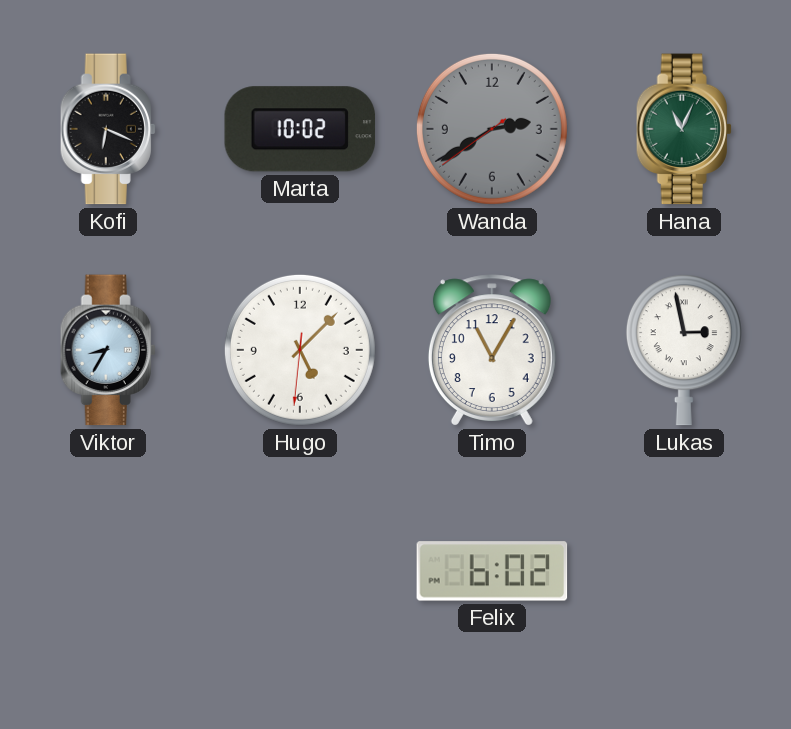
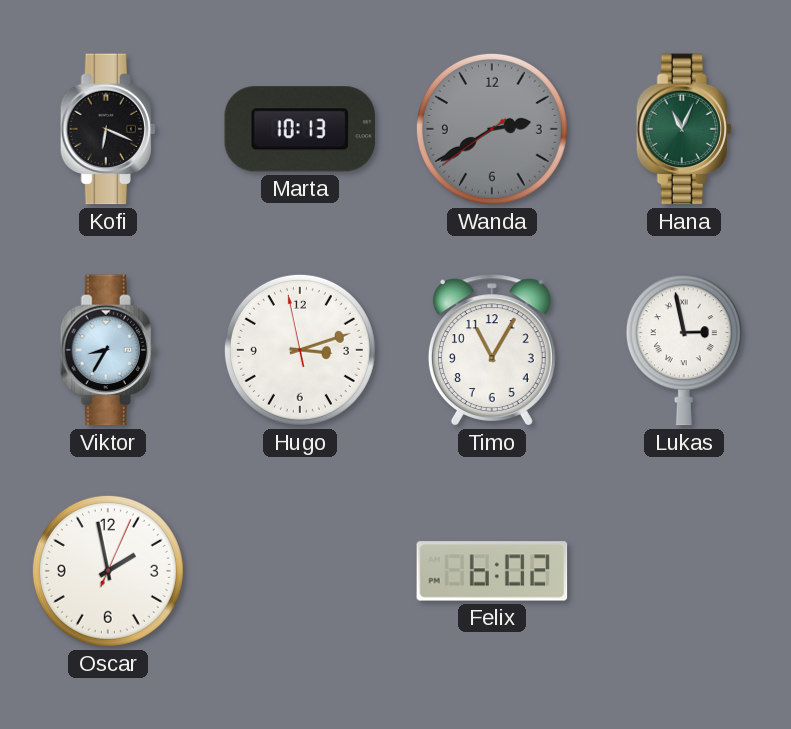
Marta: 10:02 -> 10:13 (300, 129)
Hugo: 5:07 -> 3:11 (300, 350)
Oscar: none -> 1:58 (108, 571)
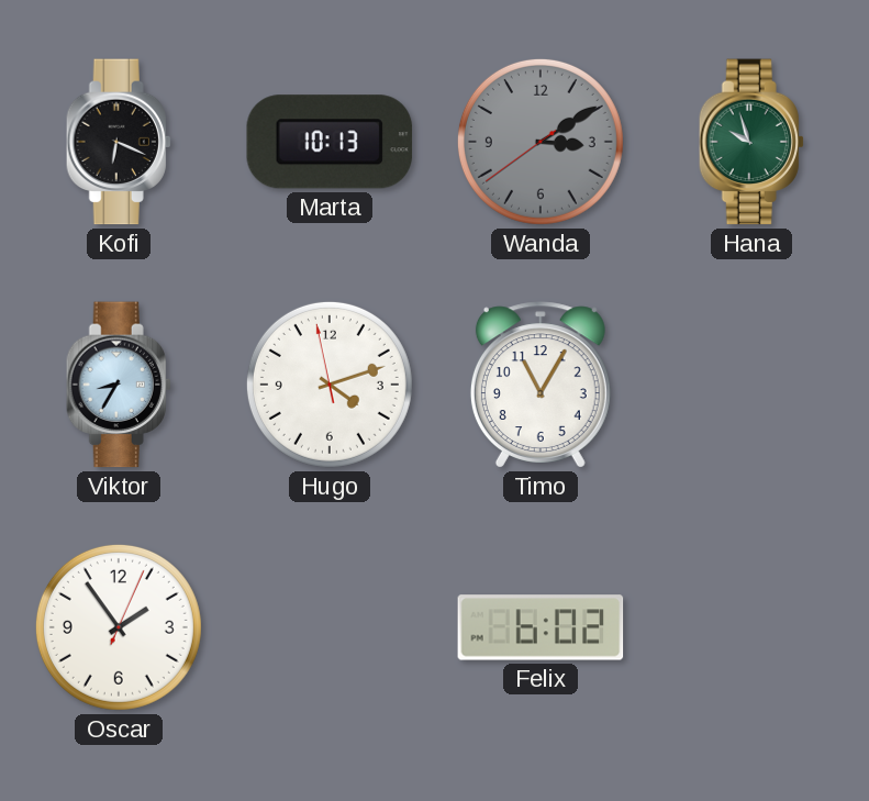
Wanda: 2:39 -> 3:09 (541, 142)
Hana: 11:04 -> 9:57 (751, 142)
Hugo: 3:11 -> 4:11 (330, 385)
Lukas: 2:58 -> none (684, 350)
Oscar: 1:58 -> 1:54 (119, 627)
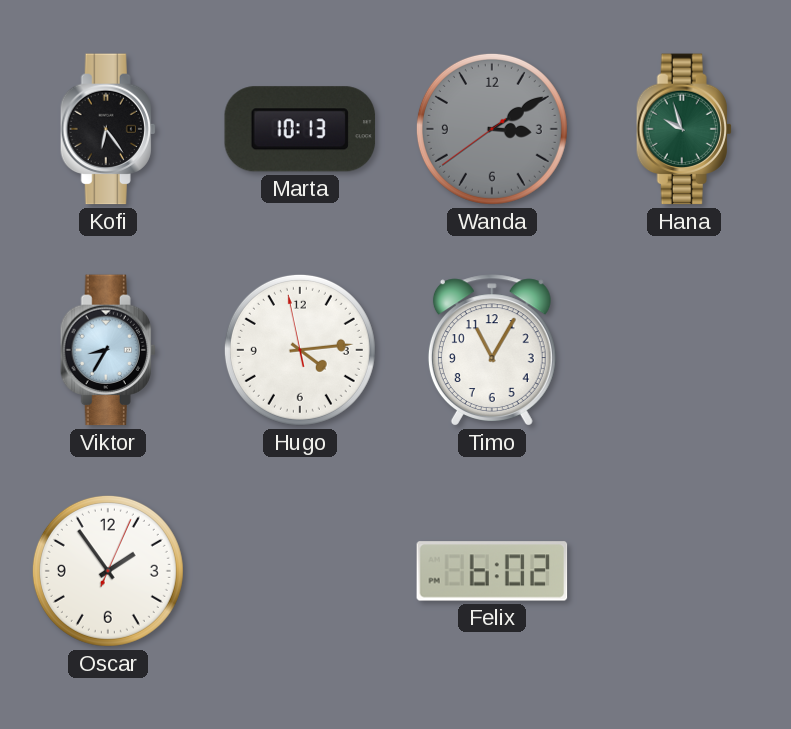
Kofi: 6:19 -> 6:24 (108, 129)
Hugo: 4:11 -> 4:13 (300, 350)
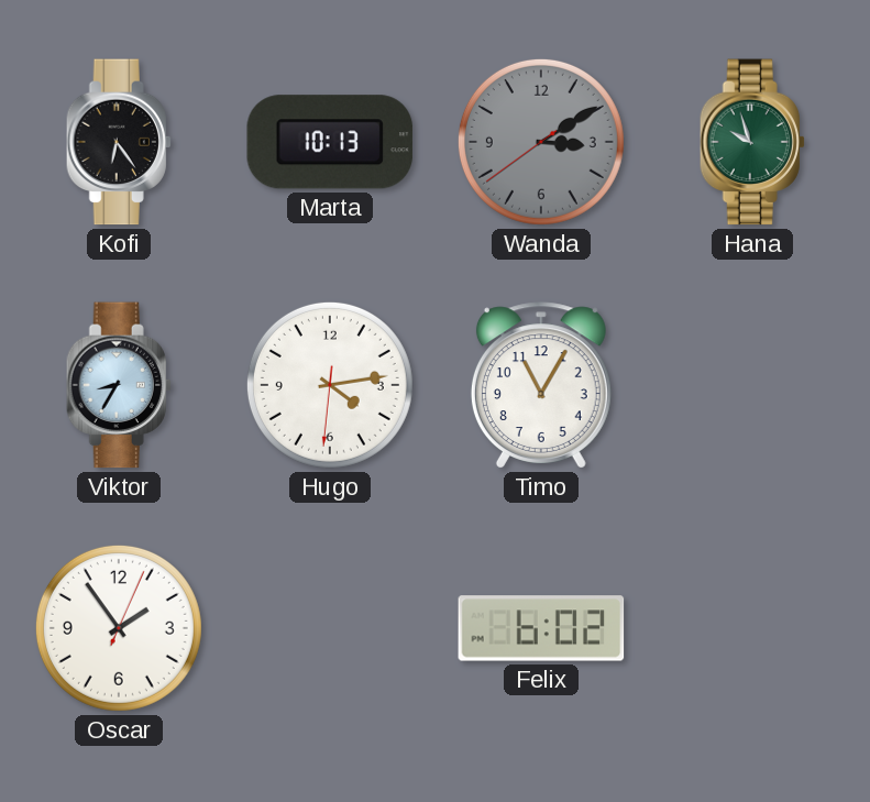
Hugo: 4:13:58 -> 4:13:31 (330, 385)
